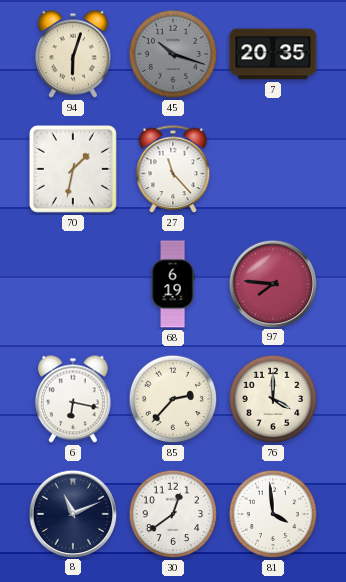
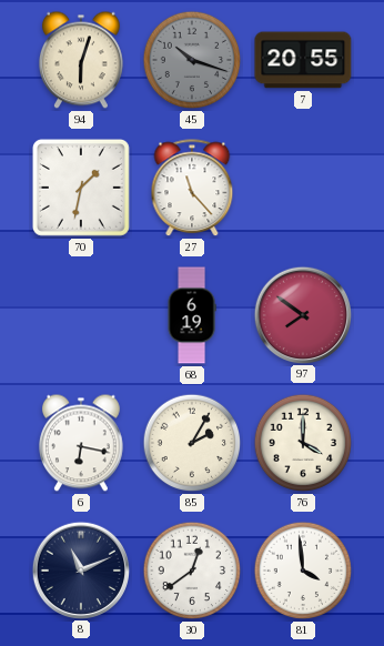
7: 20:35 -> 20:55 (303, 60)
97: 7:46 -> 7:51 (302, 314)
85: 2:37 -> 2:05 (192, 443)
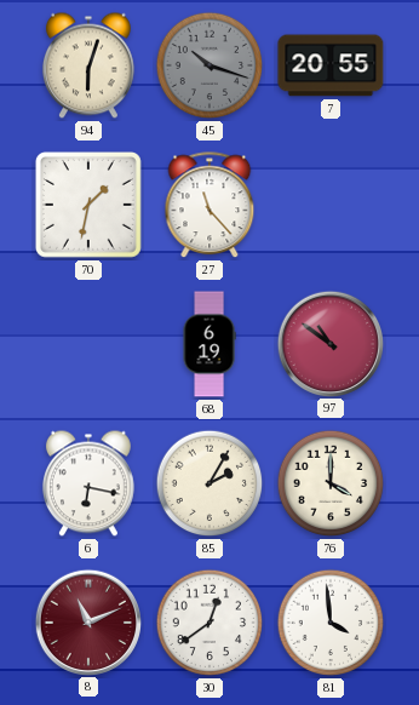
97: 7:51 -> 10:51 (329, 343)
8 dial: navy -> burgundy (87, 621)
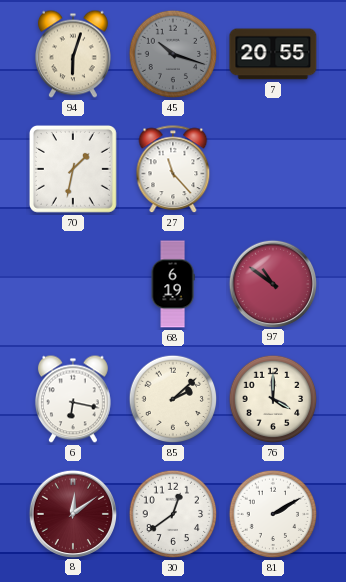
85: 2:05 -> 2:08 (173, 399)
8: 11:11 -> 12:09 (72, 513)
81: 3:59 -> 2:10 (273, 514)
